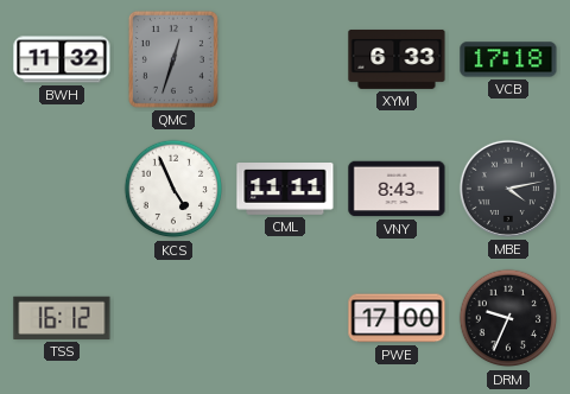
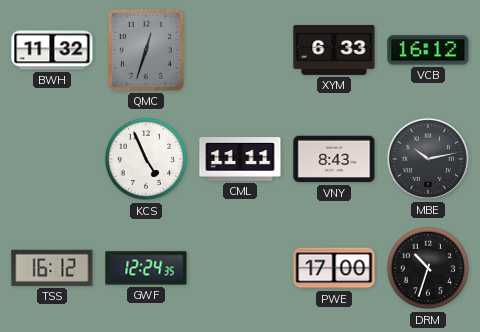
VCB: 17:18 -> 16:12 (428, 50)
MBE: 4:13 -> 10:13 (428, 159)
GWF: none -> 12:24 (146, 268)
DRM: 9:34 -> 10:33 (428, 268)
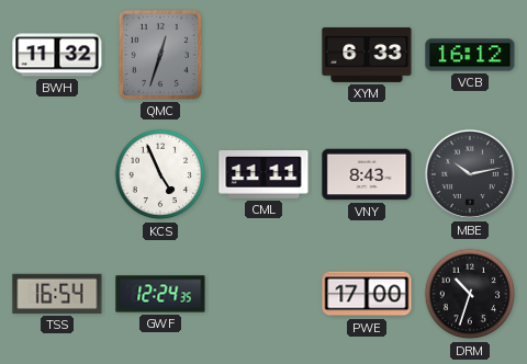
TSS: 16:12 -> 16:54 (57, 294)
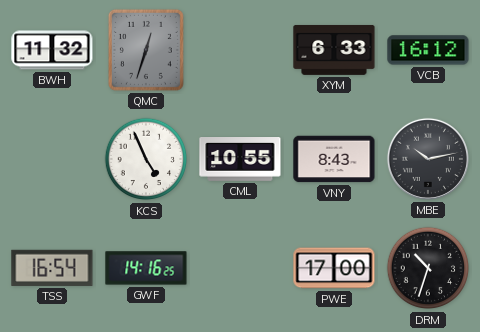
CML: 11:11 -> 10:55 (240, 160)
GWF: 12:24 -> 14:16 (146, 268)
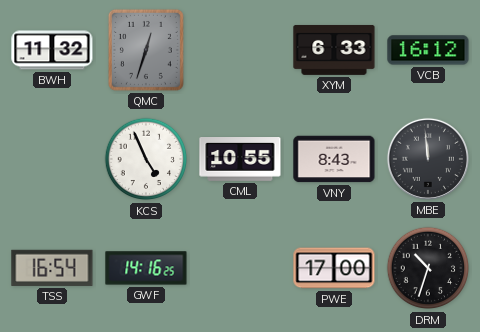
MBE: 10:13 -> 11:59 (428, 159)
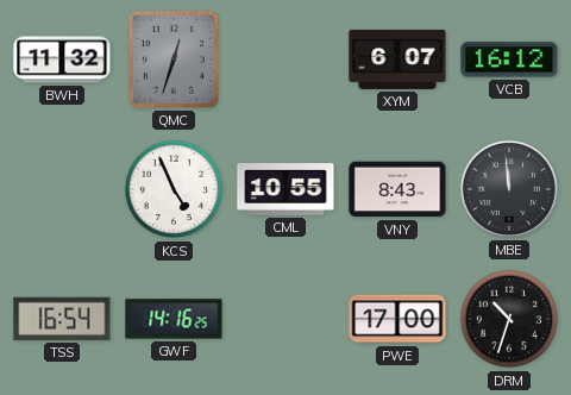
XYM: 6:33 -> 6:07 (397, 59)
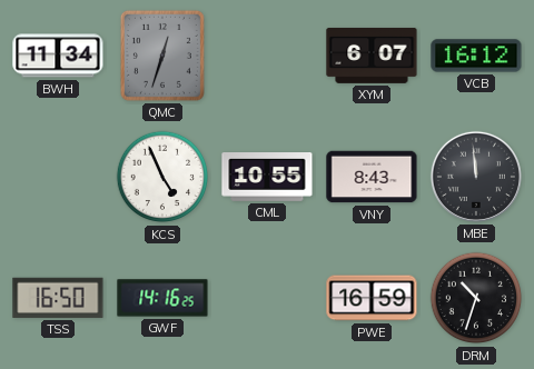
BWH: 11:32 -> 11:34 (58, 56)
TSS: 16:54 -> 16:50 (58, 298)
PWE: 17:00 -> 16:59 (372, 298)
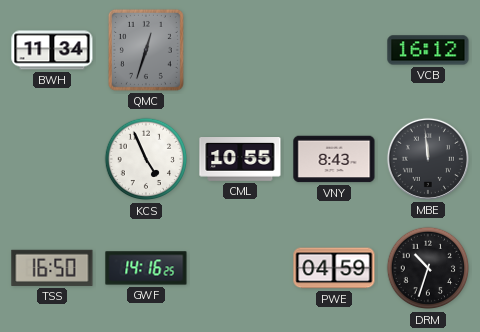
XYM: 6:07 -> none (372, 56)
PWE: 16:59 -> 04:59 (334, 268)
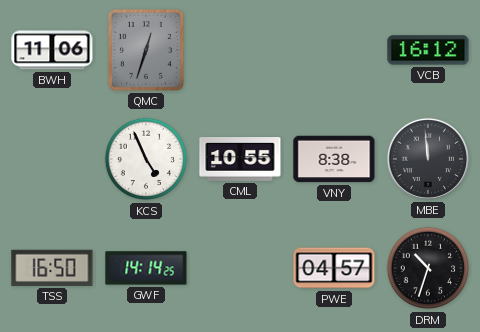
BWH: 11:34 -> 11:06 (52, 50)
VNY: 8:43 -> 8:38 (334, 159)
GWF: 14:16 -> 14:14 (146, 268)
PWE: 04:59 -> 04:57 (334, 268)
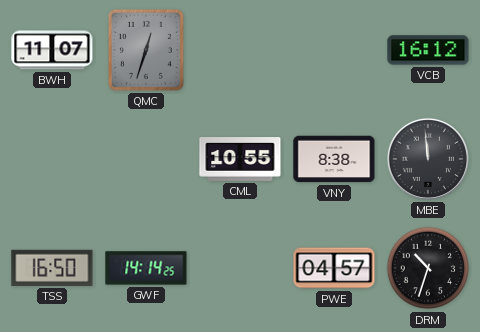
BWH: 11:06 -> 11:07 (52, 50)
KCS: 4:56 -> none (146, 159)
